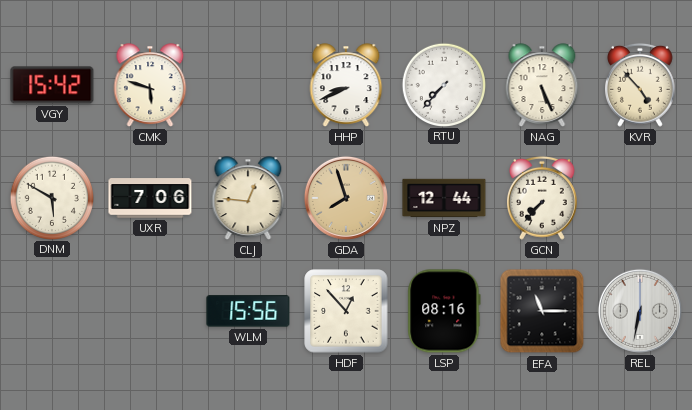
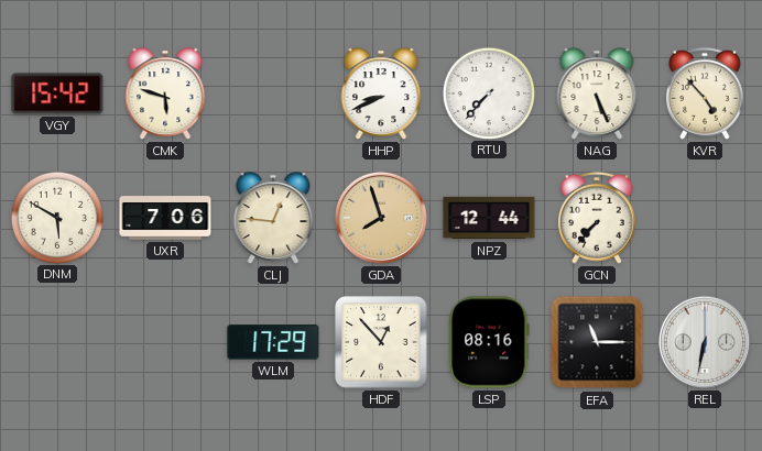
WLM: 15:56 -> 17:29 (273, 342)
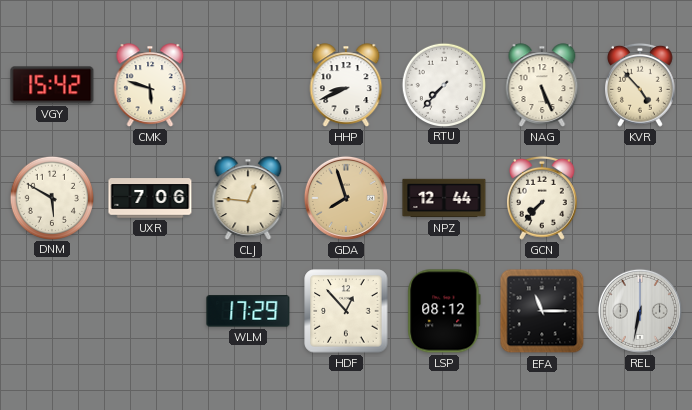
LSP: 08:16 -> 08:12 (444, 311)
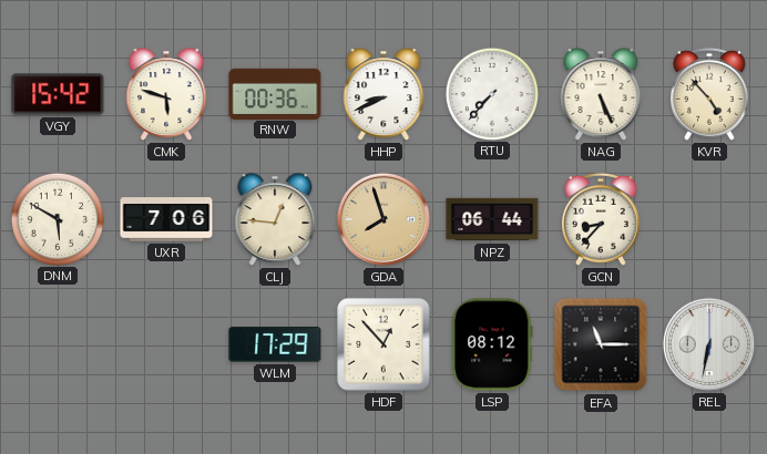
RNW: none -> 00:36 (275, 93)
NPZ: 12:44 -> 06:44 (492, 219)
GCN: 7:37 -> 8:37 (602, 219)
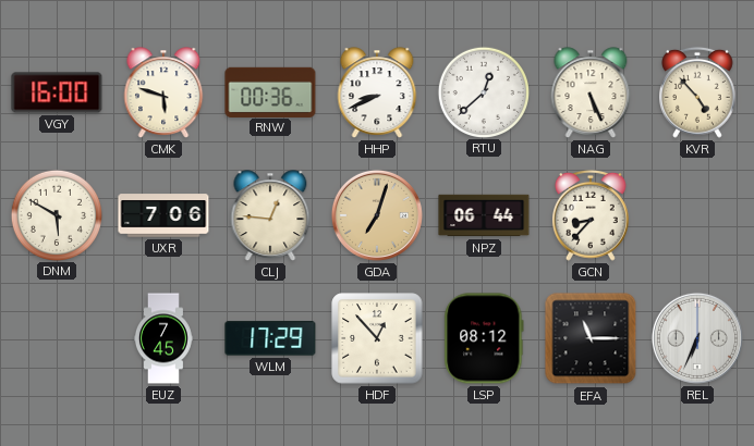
VGY: 15:42 -> 16:00 (57, 92)
RTU: 7:37 -> 12:38 (483, 91)
GDA: 7:57 -> 7:03 (377, 215)
EUZ: none -> 7:45 (163, 338)
REL: 6:32 -> 6:34 (697, 338)
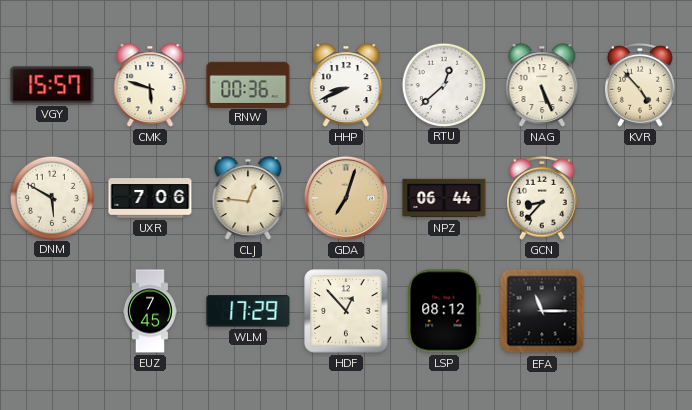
VGY: 16:00 -> 15:57 (52, 85)
REL: 6:34 -> none (697, 338)
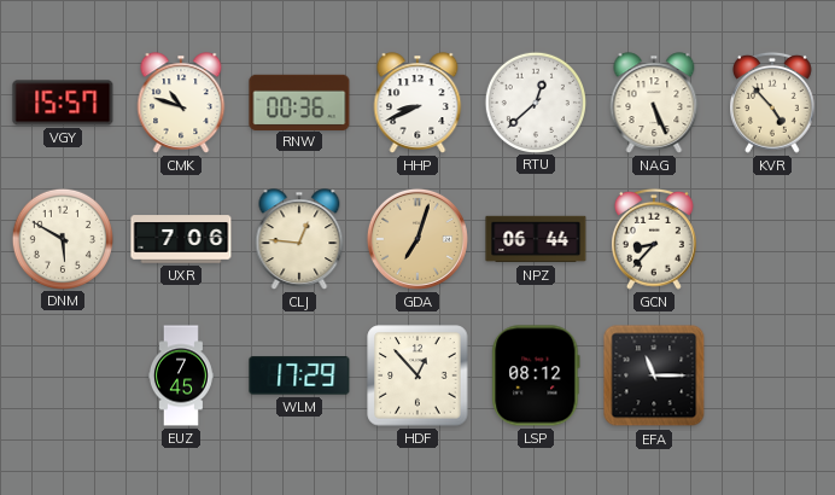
CMK: 5:48 -> 10:48 (181, 103)
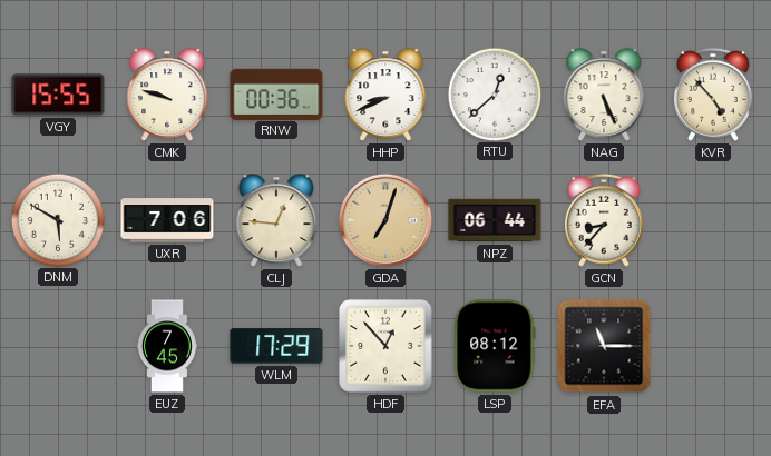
VGY: 15:57 -> 15:55 (58, 95)
CMK: 10:48 -> 9:48 (167, 95)
